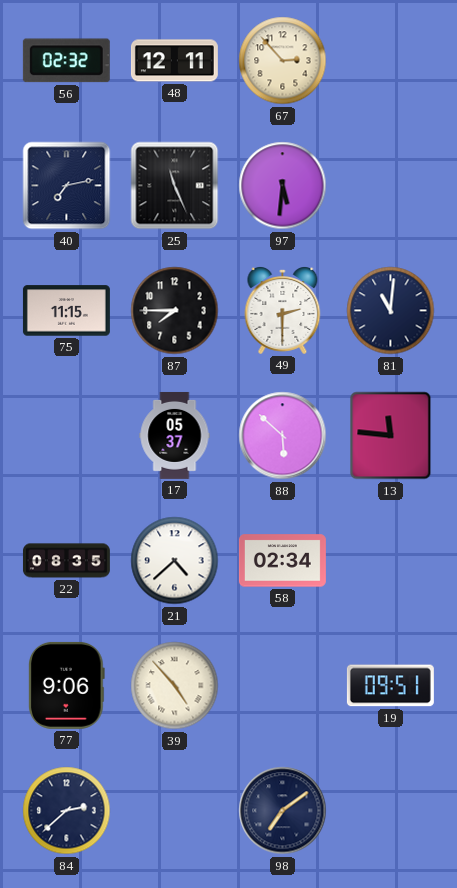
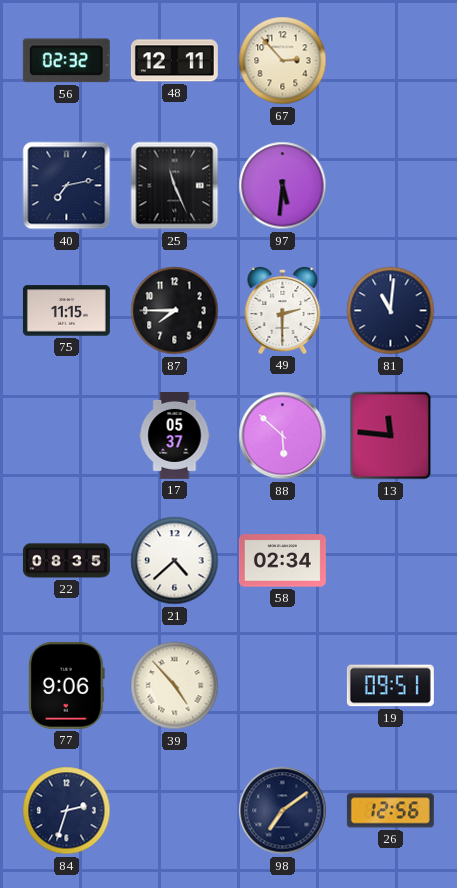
84: 2:38 -> 2:33 (67, 811)
26: none -> 12:56 (390, 811)
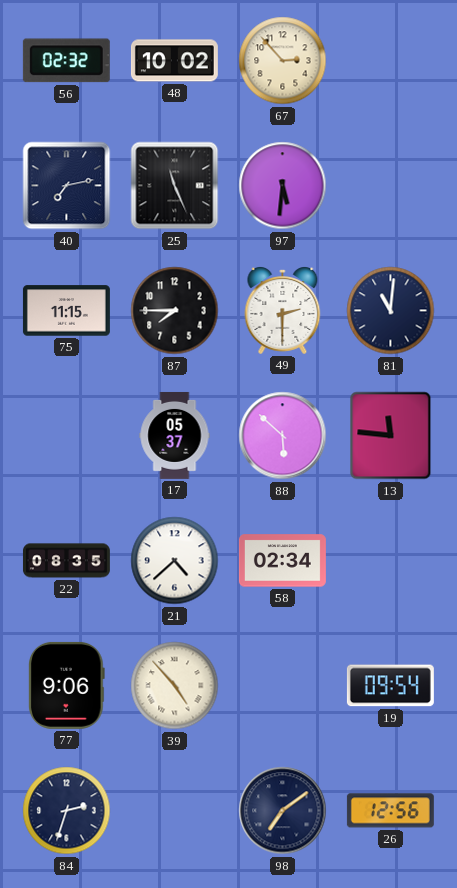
48: 12:11 -> 10:02 (174, 61)
19: 09:51 -> 09:54 (390, 686)
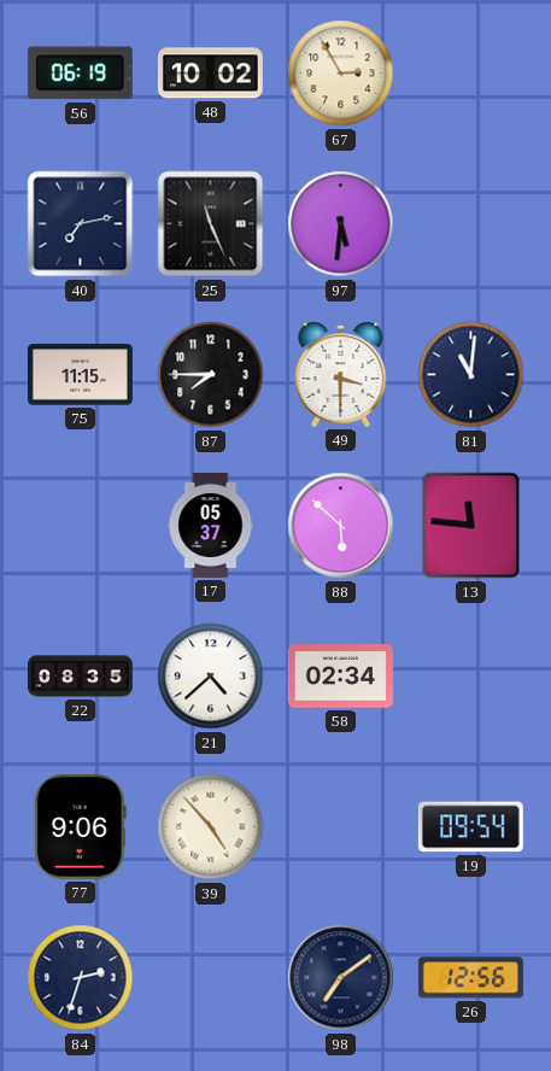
56: 02:32 -> 06:19 (80, 74)
67: 2:53 -> 2:55 (341, 74)
49: 2:30 -> 3:30 (341, 375)
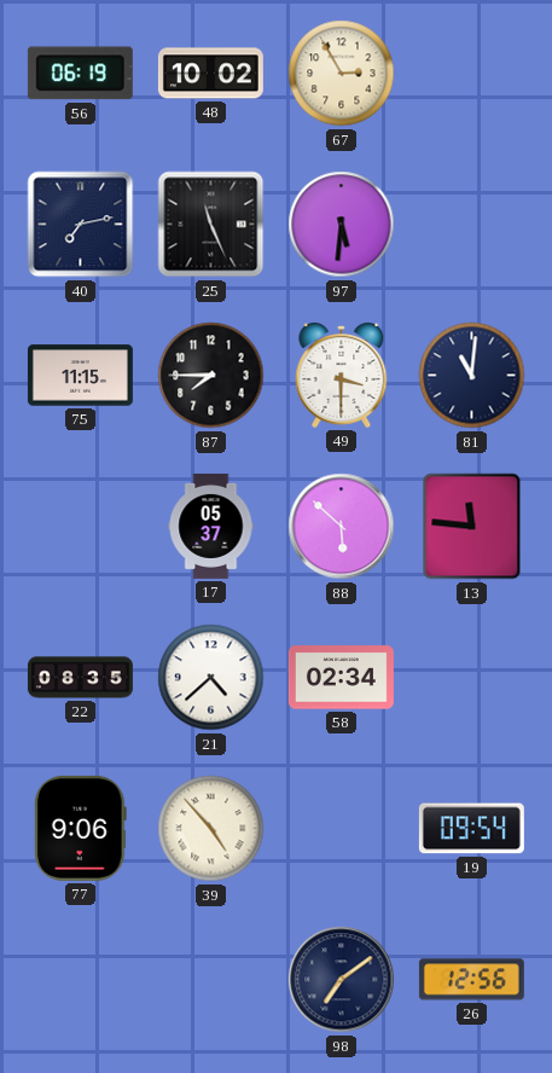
84: 2:33 -> none (81, 978)
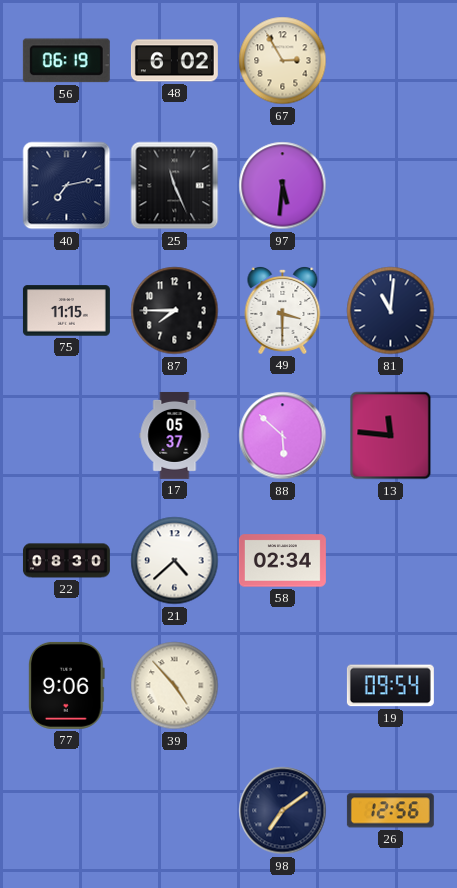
48: 10:02 -> 6:02 (174, 61)
22: 08:35 -> 08:30 (66, 561)
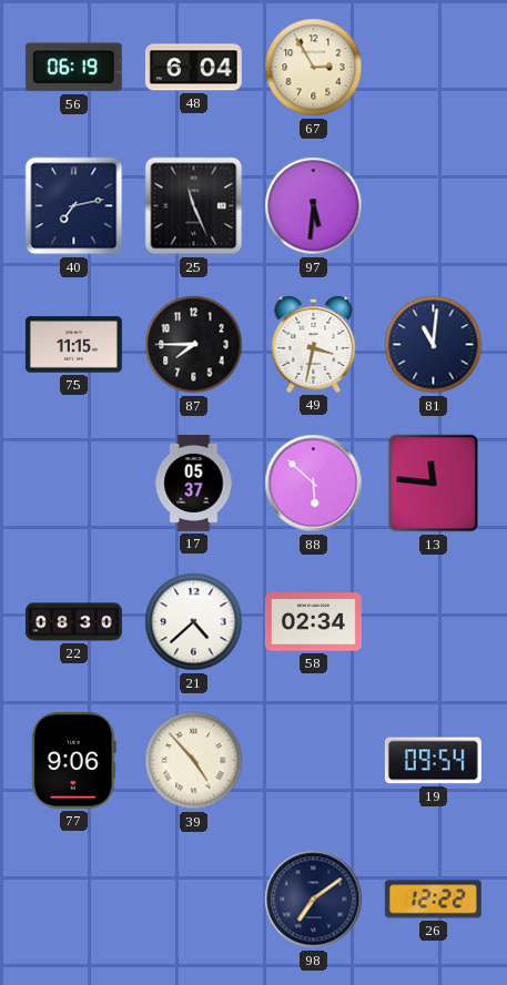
48: 6:02 -> 6:04 (193, 68)
49: 3:30 -> 3:32 (314, 345)
26: 12:56 -> 12:22 (433, 900)
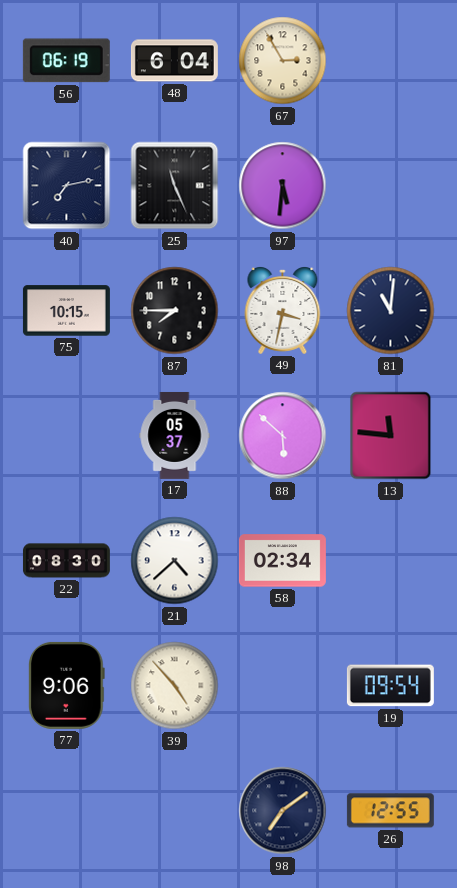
75: 11:15 -> 10:15 (66, 311)
26: 12:22 -> 12:55 (390, 811)
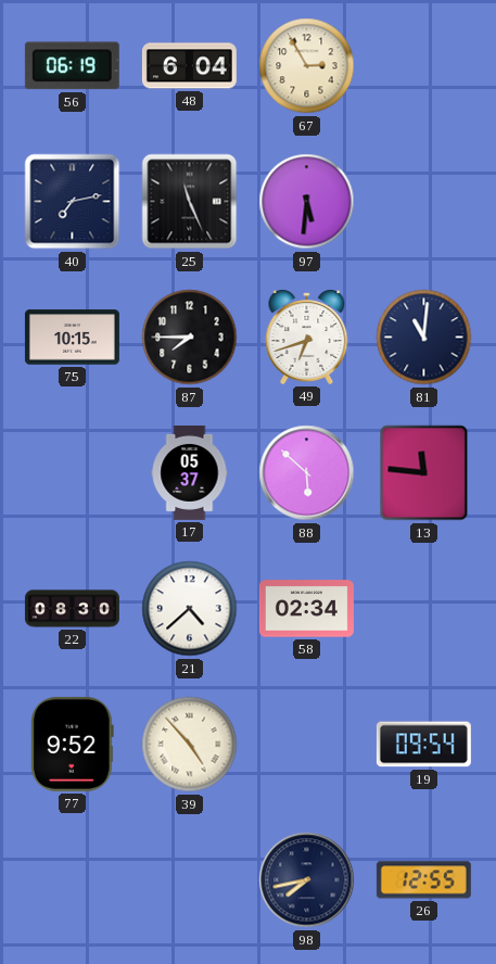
49: 3:32 -> 6:42 (307, 338)
77: 9:06 -> 9:52 (72, 744)
98: 7:09 -> 7:43 (307, 880)
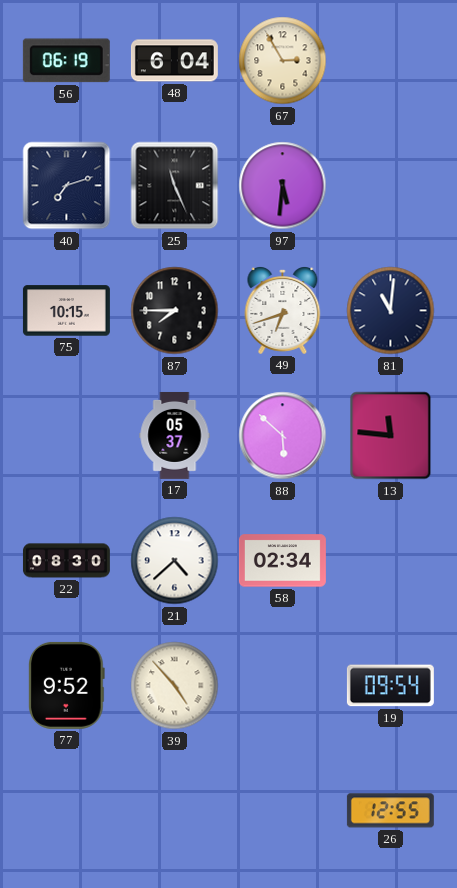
40: 7:13 -> 7:12 (67, 186)
98: 7:43 -> none (307, 880)
